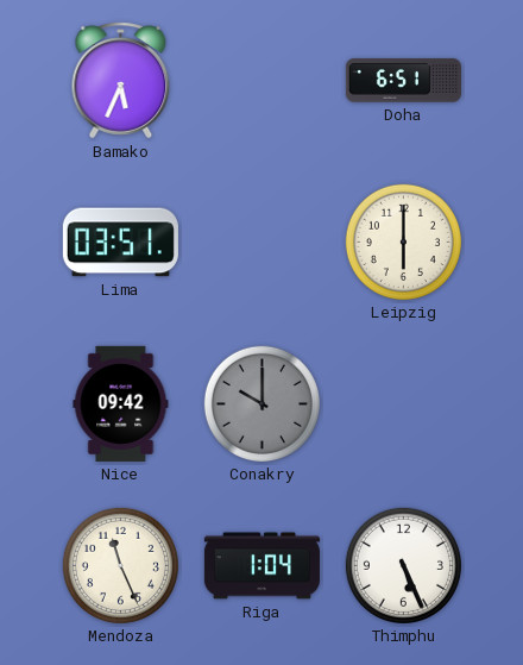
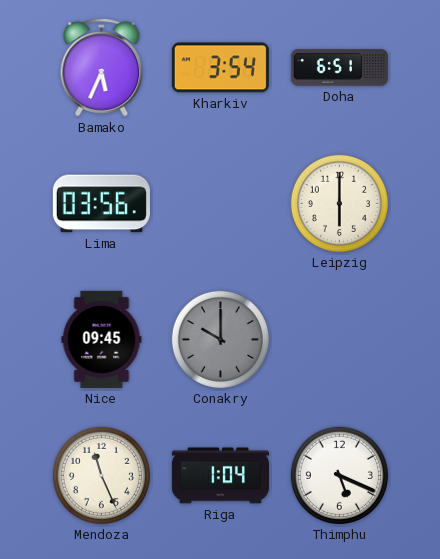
Kharkiv: none -> 3:54 (220, 68)
Lima: 03:51 -> 03:56 (101, 204)
Nice: 09:42 -> 09:45 (102, 339)
Thimphu: 5:26 -> 5:19 (339, 475)
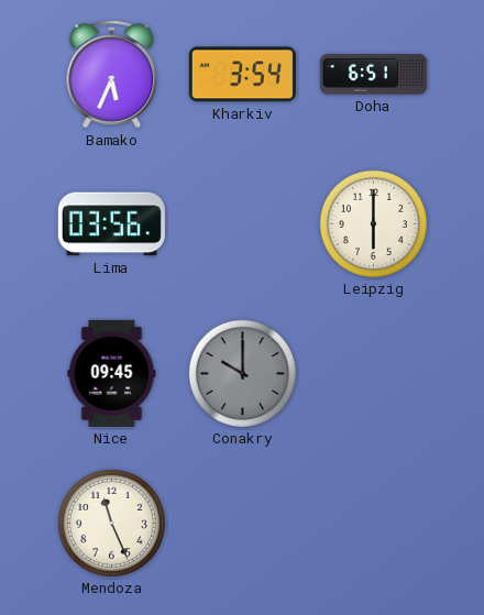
Riga: 1:04 -> none (220, 476)
Thimphu: 5:19 -> none (339, 475)
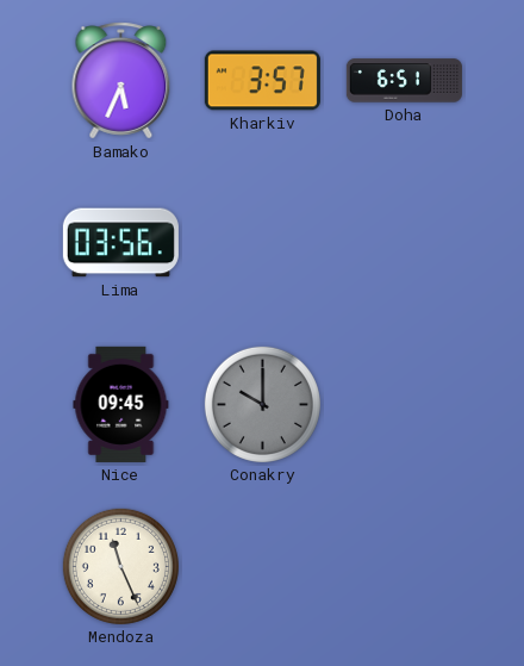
Kharkiv: 3:54 -> 3:57 (262, 81)
Leipzig: 6:00 -> none (373, 223)
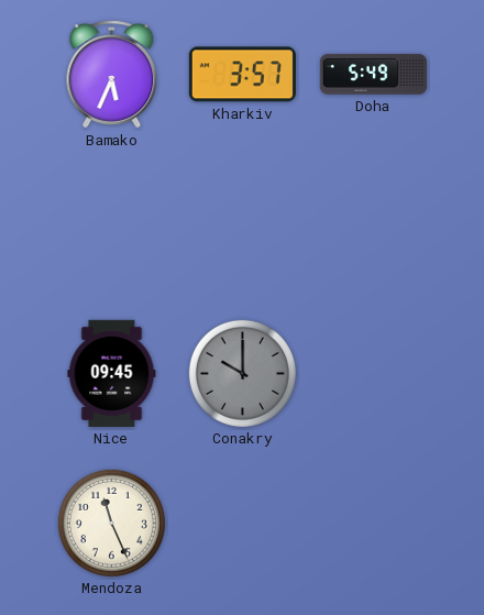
Doha: 6:51 -> 5:49 (373, 75)
Lima: 03:56 -> none (120, 243)
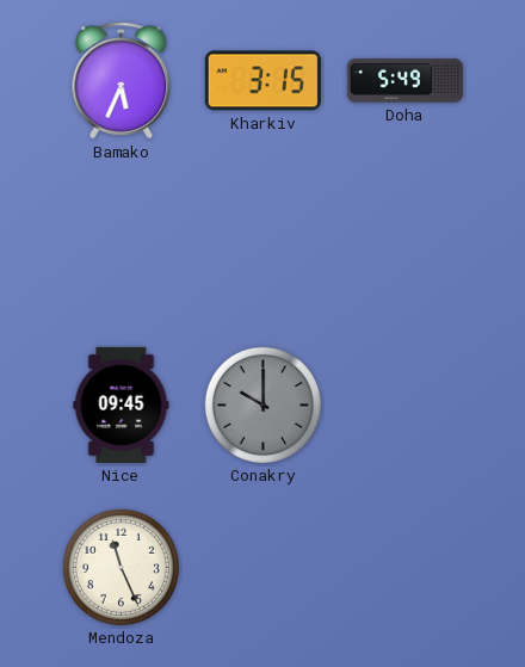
Kharkiv: 3:57 -> 3:15 (262, 81)
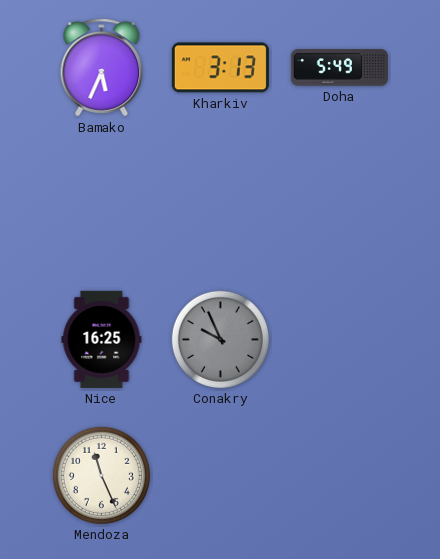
Kharkiv: 3:15 -> 3:13 (220, 68)
Nice: 09:45 -> 16:25 (102, 339)
Conakry: 10:00 -> 9:56 (220, 339)
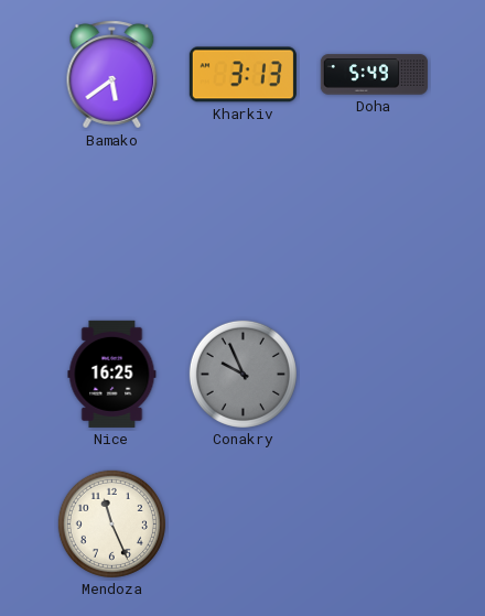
Bamako: 5:34 -> 5:39 (112, 75)
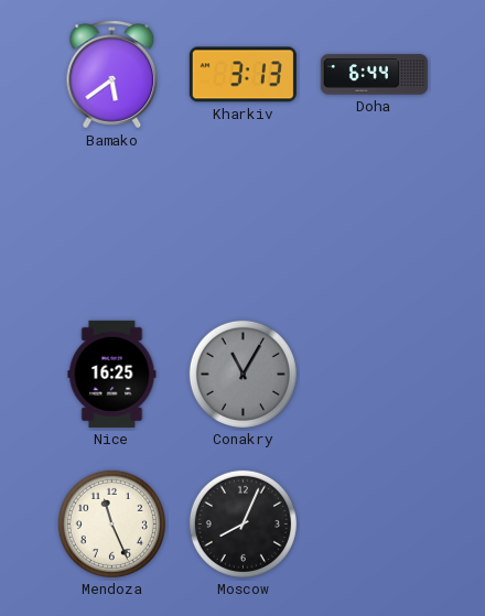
Doha: 5:49 -> 6:44 (374, 75)
Conakry: 9:56 -> 11:05 (242, 374)
Moscow: none -> 8:04 (242, 523)
